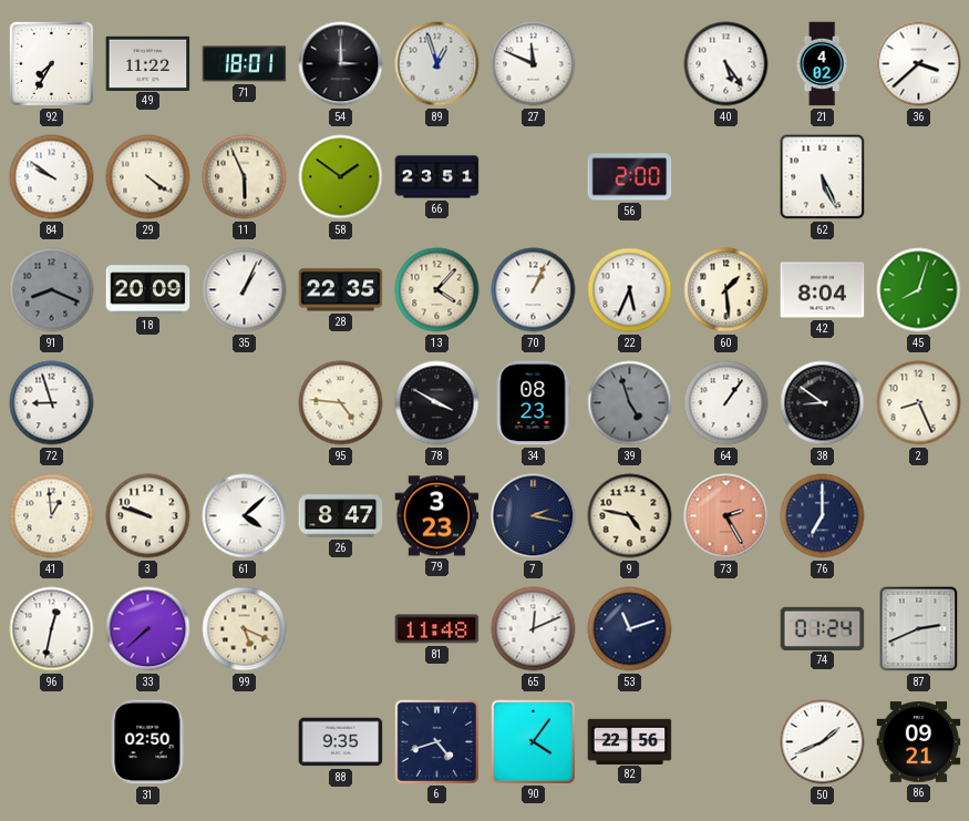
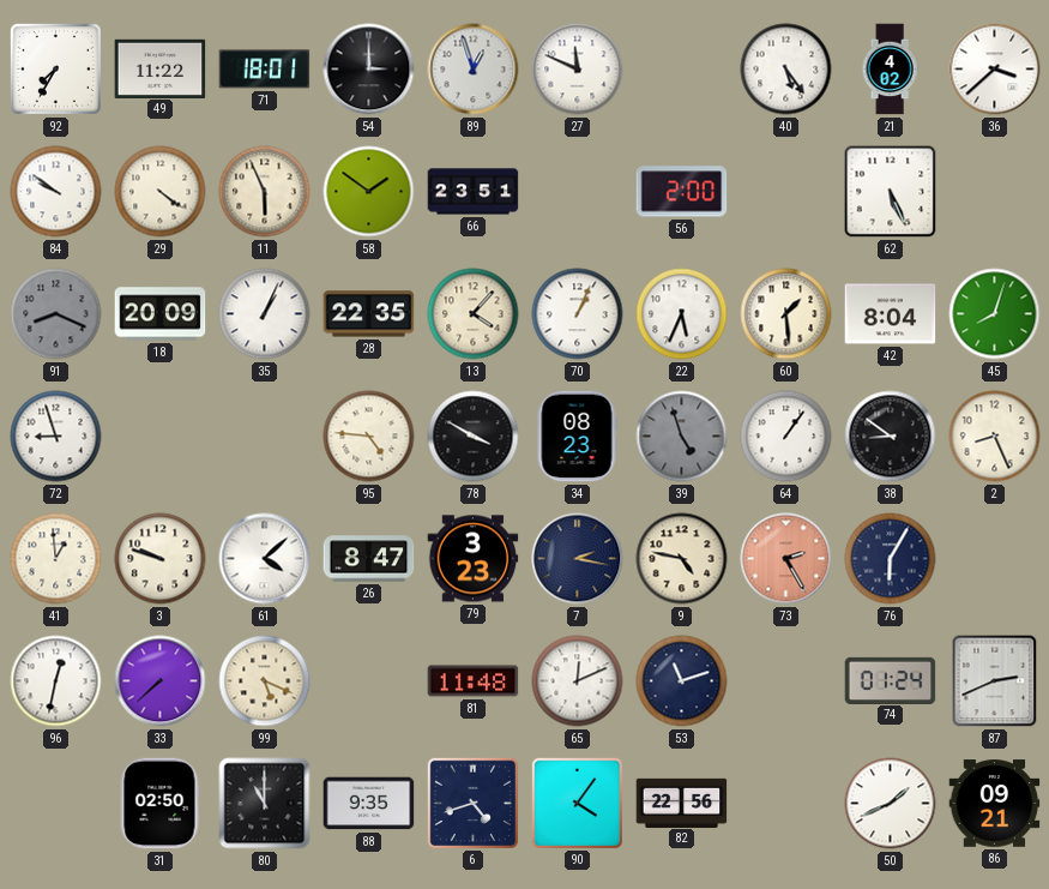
76: 7:00 -> 6:05 (891, 559)
80: none -> 11:00 (265, 804)
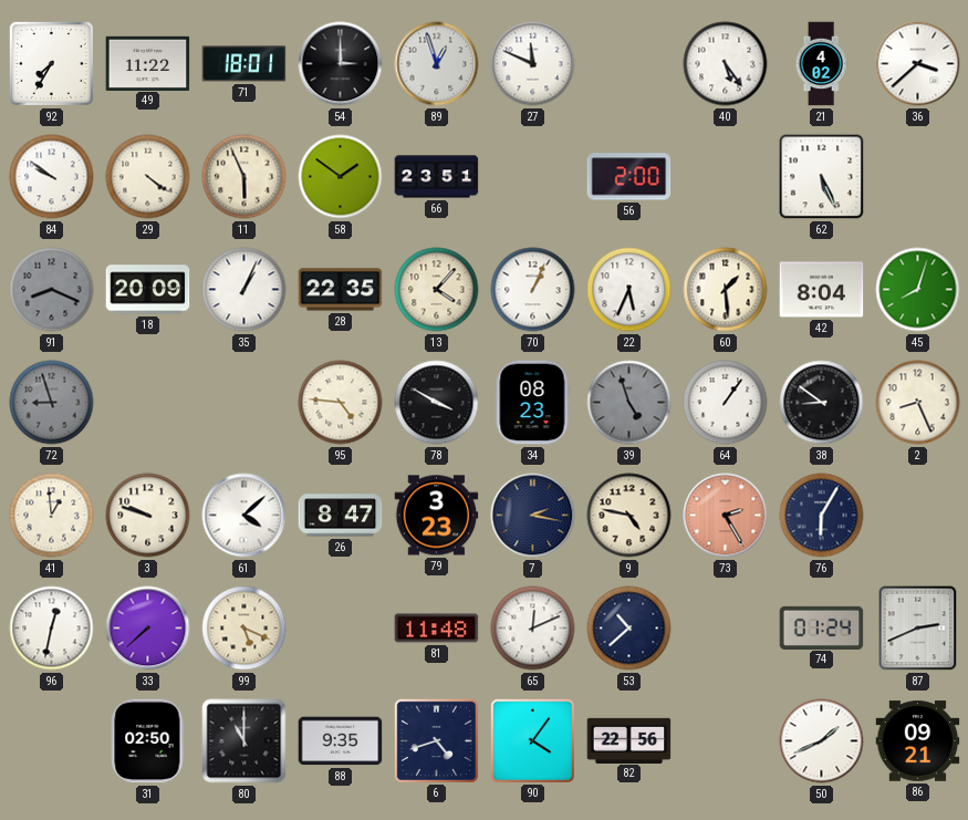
72 dial: white -> grey (52, 403)
53: 11:12 -> 10:38 (629, 629)
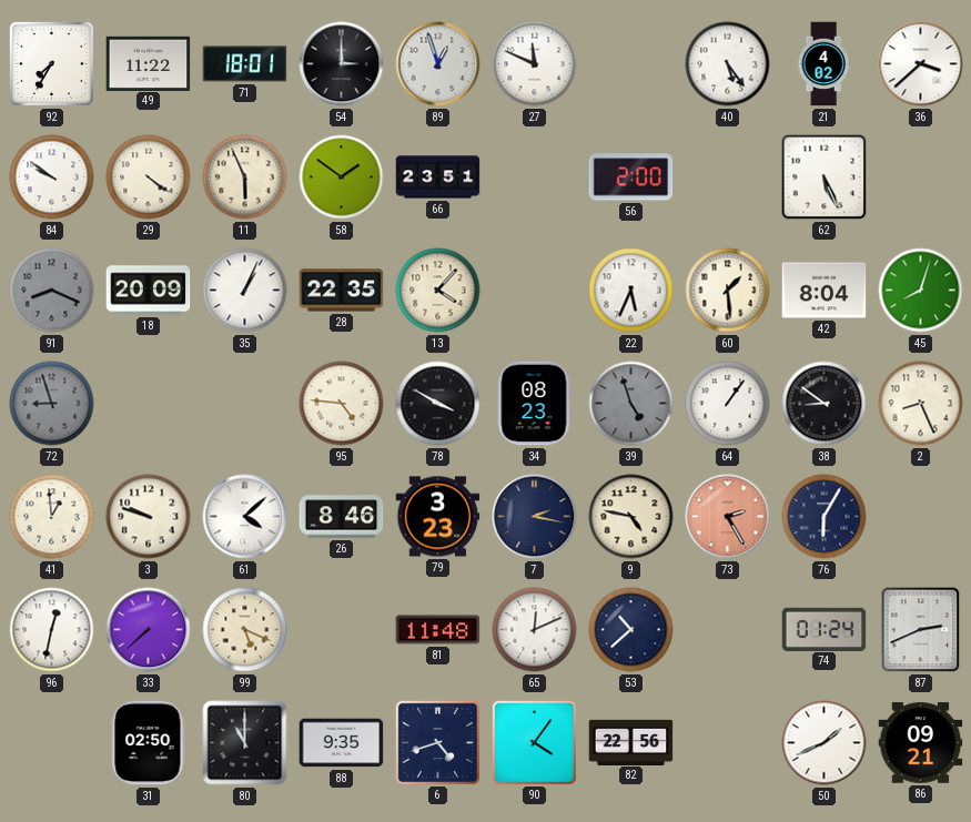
70: 1:04 -> none (533, 290)
26: 8:47 -> 8:46 (342, 517)
